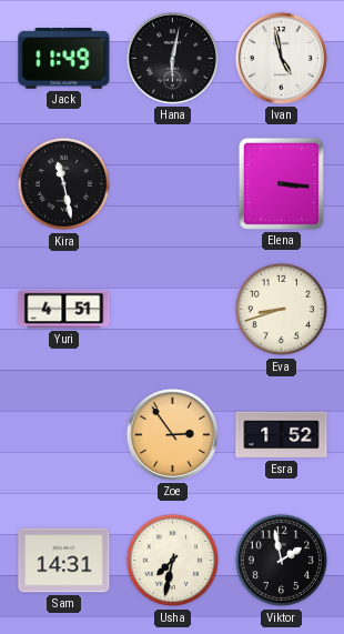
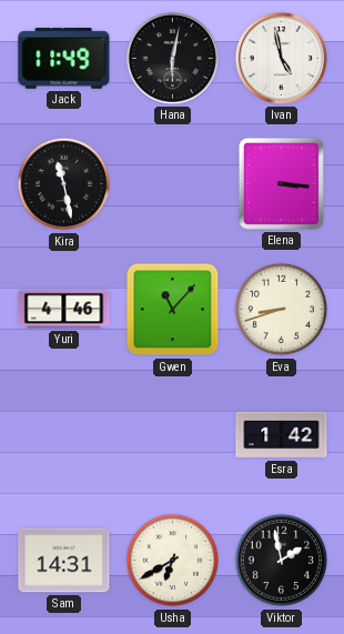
Yuri: 4:51 -> 4:46 (64, 310)
Gwen: none -> 11:07 (173, 310)
Zoe: 2:54 -> none (172, 434)
Esra: 1:52 -> 1:42 (282, 435)
Usha: 7:32 -> 6:40 (173, 561)
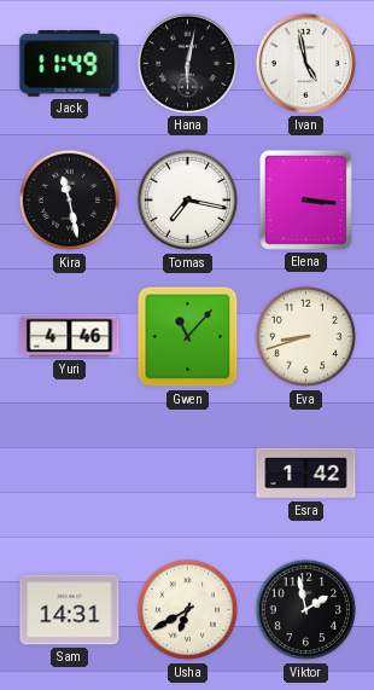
Tomas: none -> 7:17 (188, 201)
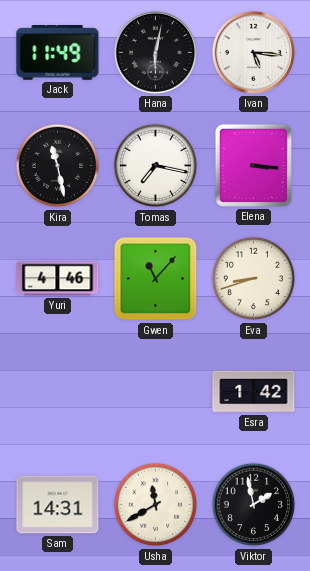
Ivan: 4:58 -> 5:16 (253, 52)
Usha: 6:40 -> 11:40 (156, 505)
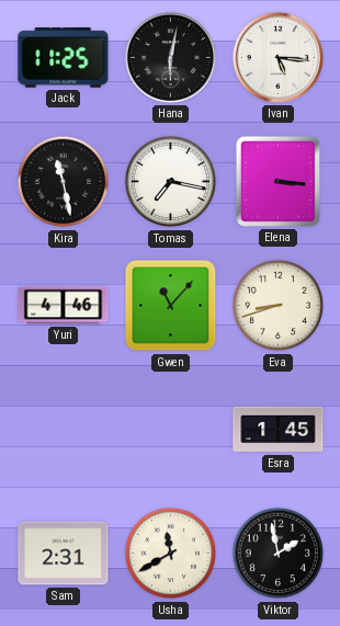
Jack: 11:49 -> 11:25 (64, 58)
Esra: 1:42 -> 1:45 (279, 430)
Sam: 14:31 -> 2:31 (64, 554)
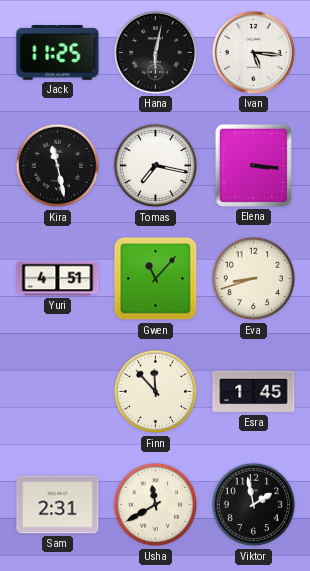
Yuri: 4:46 -> 4:51 (58, 279)
Finn: none -> 11:53 (156, 392)
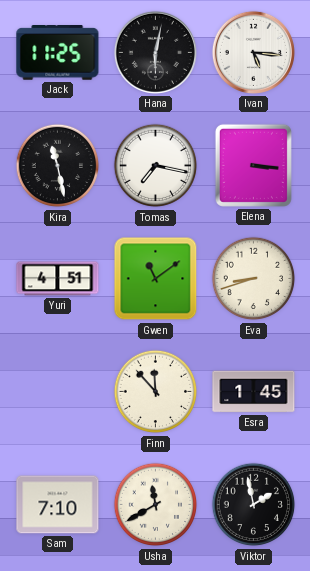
Gwen: 11:07 -> 11:09 (156, 279)
Sam: 2:31 -> 7:10 (58, 505)
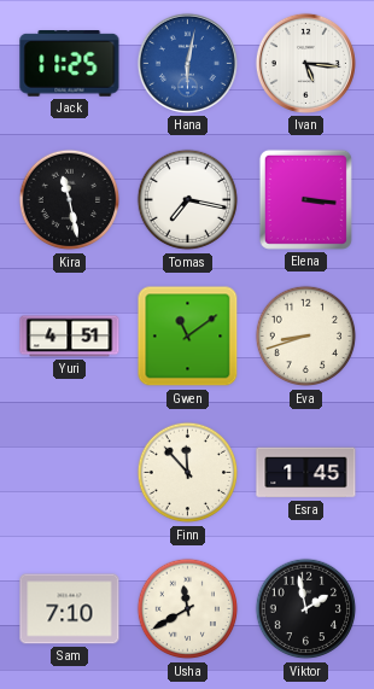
Hana dial: black -> blue (187, 63)
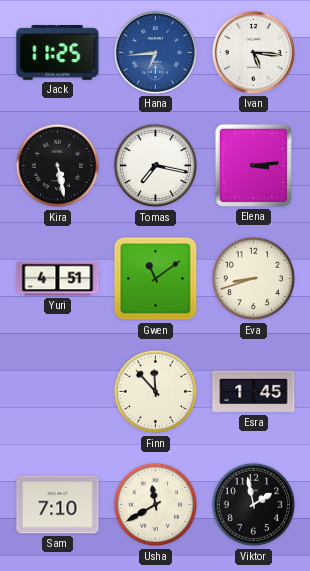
Hana: 6:02 -> 6:44 (155, 52)
Kira: 11:28 -> 5:28 (58, 166)
Elena: 3:16 -> 3:14 (253, 165)
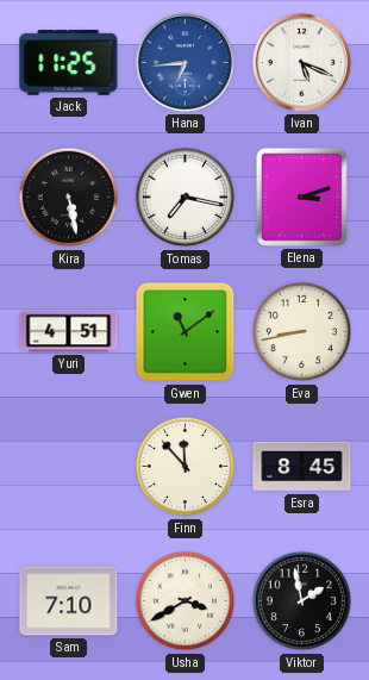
Ivan: 5:16 -> 5:19 (301, 62)
Elena: 3:14 -> 3:12 (301, 196)
Eva: 8:42 -> 8:43 (302, 332)
Esra: 1:45 -> 8:45 (302, 467)
Usha: 11:40 -> 3:40 (186, 601)
